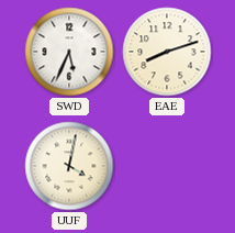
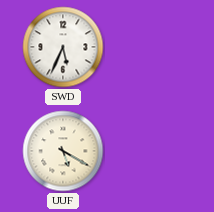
EAE: 8:12 -> none (167, 52)
UUF: 4:02 -> 5:20 (63, 151)
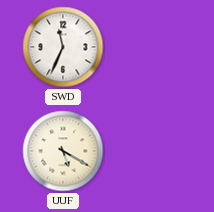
SWD: 5:34 -> 11:34 (63, 47)
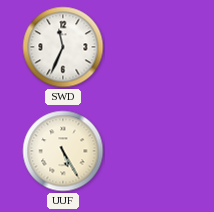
UUF: 5:20 -> 5:25 (63, 151)
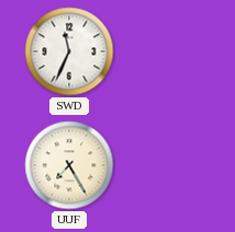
UUF: 5:25 -> 7:25 (69, 165)
